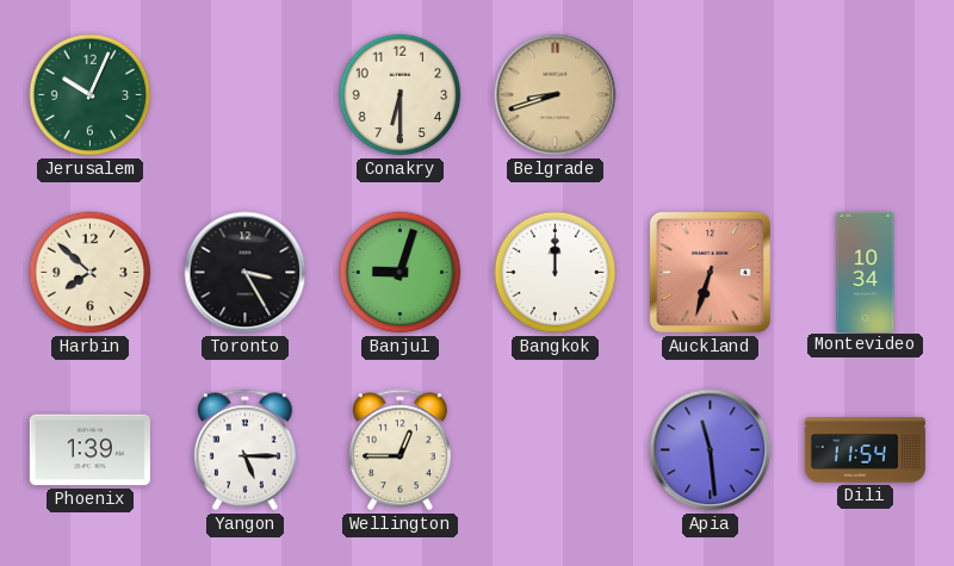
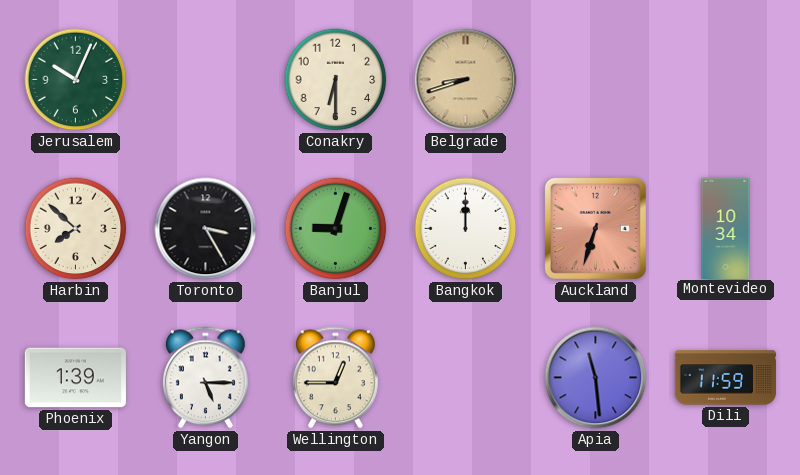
Dili: 11:54 -> 11:59 (725, 378)
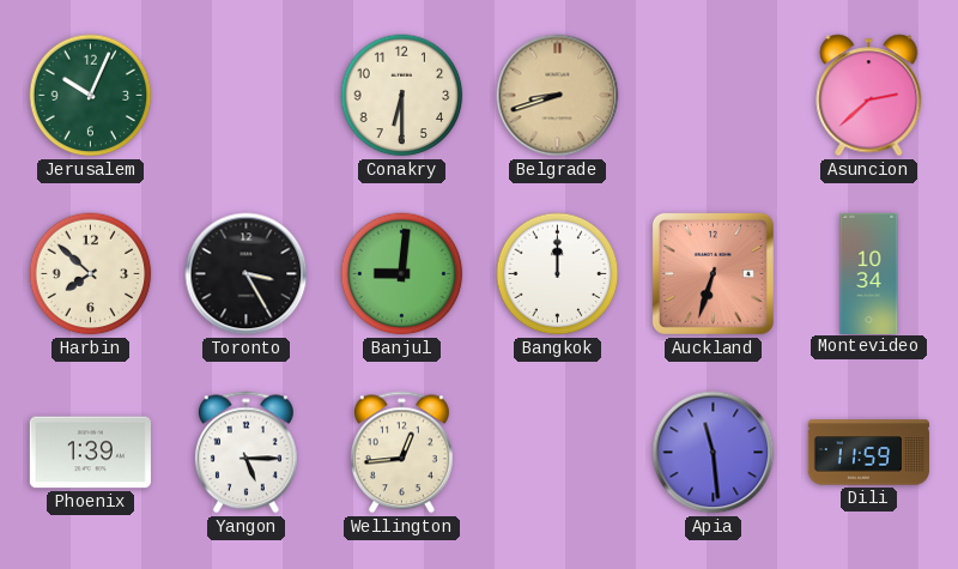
Asuncion: none -> 2:38 (869, 96)
Banjul: 9:03 -> 9:01 (402, 274)
Wellington: 12:45 -> 12:44 (401, 453)
